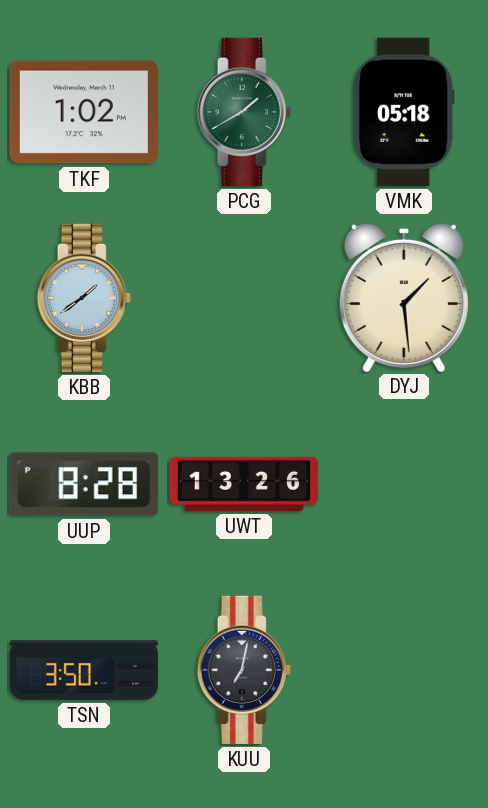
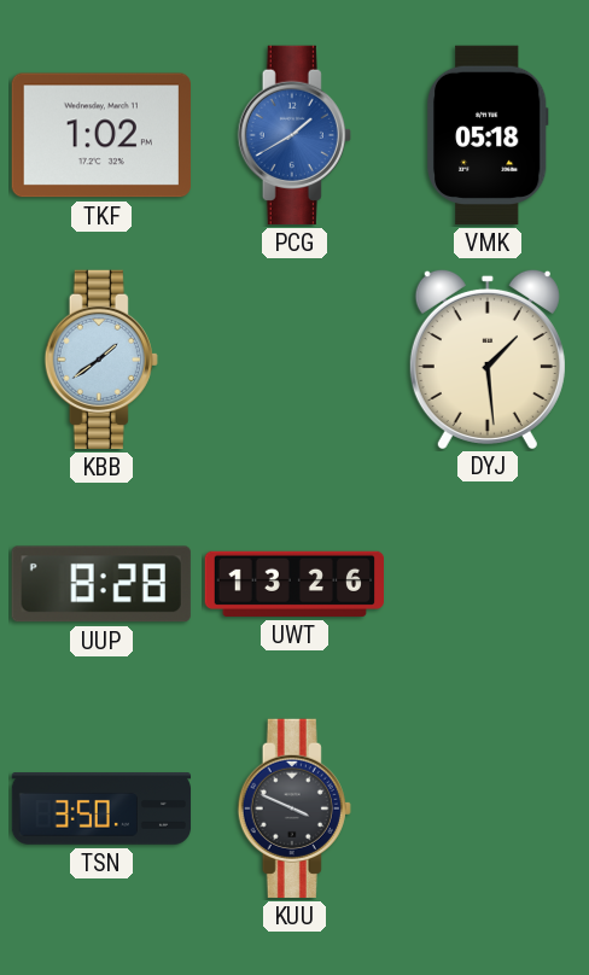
PCG dial: green -> blue (294, 135)
KUU: 7:02 -> 3:49 (294, 808)
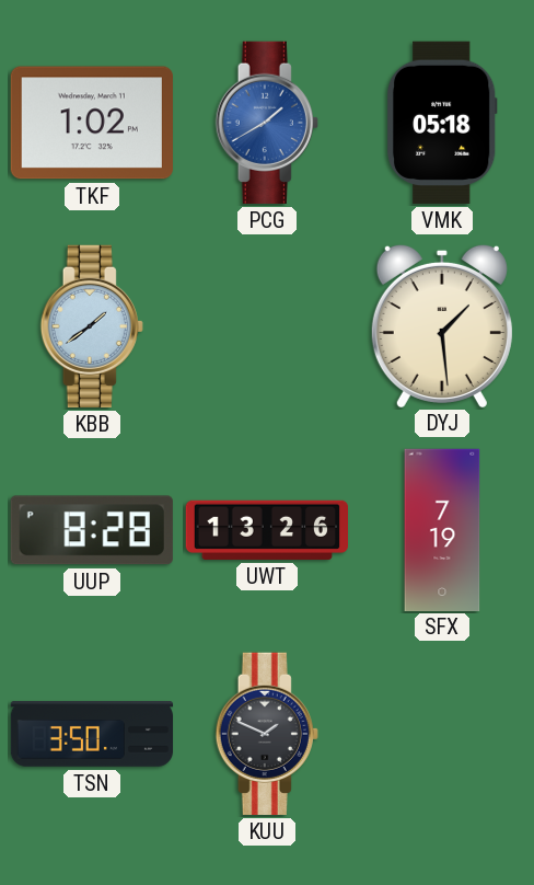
SFX: none -> 7:19 (442, 529)
KUU: 3:49 -> 1:49 (267, 734)
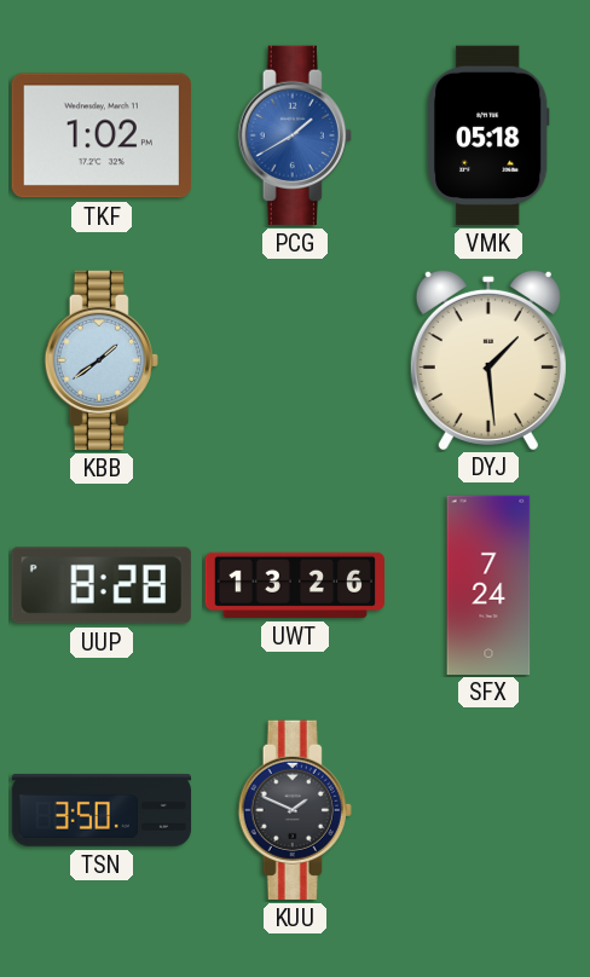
SFX: 7:19 -> 7:24 (488, 584)
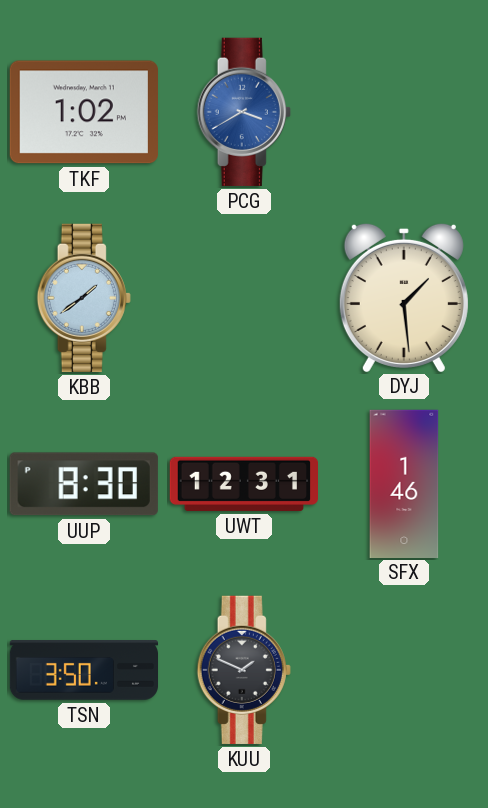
PCG: 1:40 -> 3:40 (244, 112)
VMK: 05:18 -> none (488, 135)
UUP: 8:28 -> 8:30 (84, 484)
UWT: 13:26 -> 12:31 (243, 484)
SFX: 7:24 -> 1:46 (404, 483)
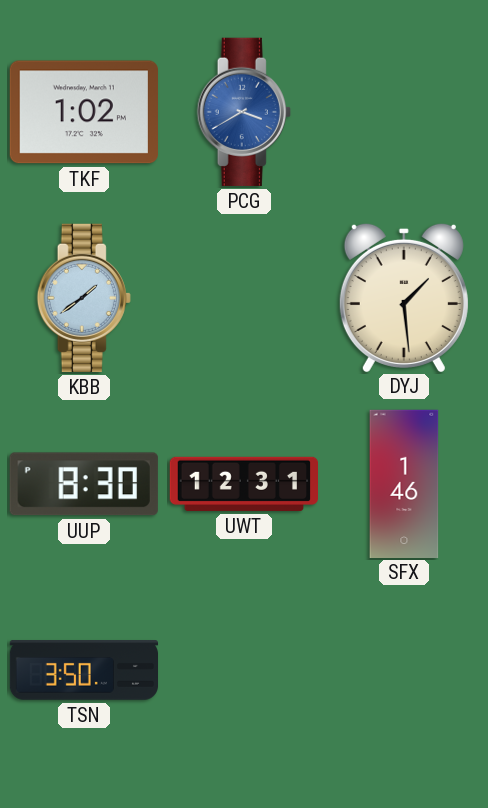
KUU: 1:49 -> none (244, 670)
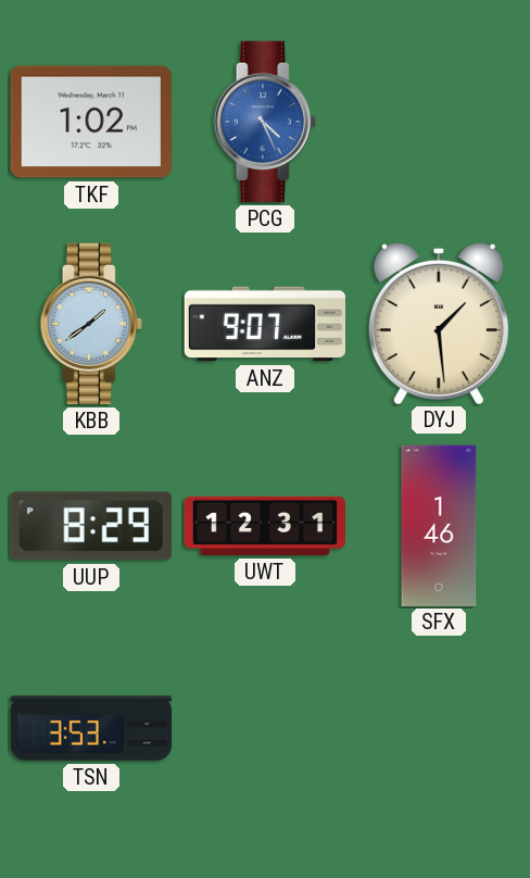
PCG: 3:40 -> 4:26 (265, 122)
ANZ: none -> 9:07 (264, 324)
UUP: 8:30 -> 8:29 (91, 526)
TSN: 3:50 -> 3:53 (91, 728)
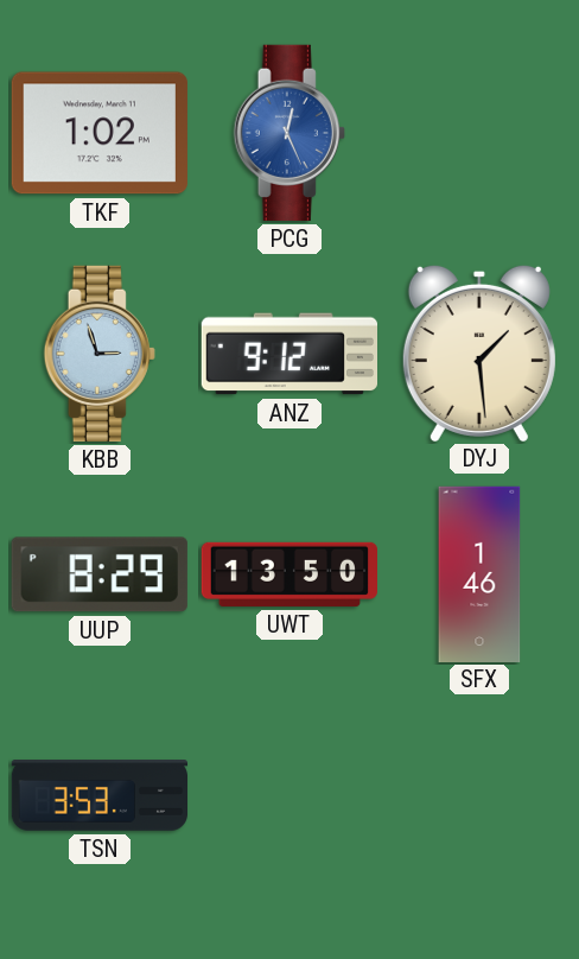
PCG: 4:26 -> 12:26 (289, 133)
KBB: 1:39 -> 2:57 (100, 354)
ANZ: 9:07 -> 9:12 (288, 354)
UWT: 12:31 -> 13:50 (288, 574)
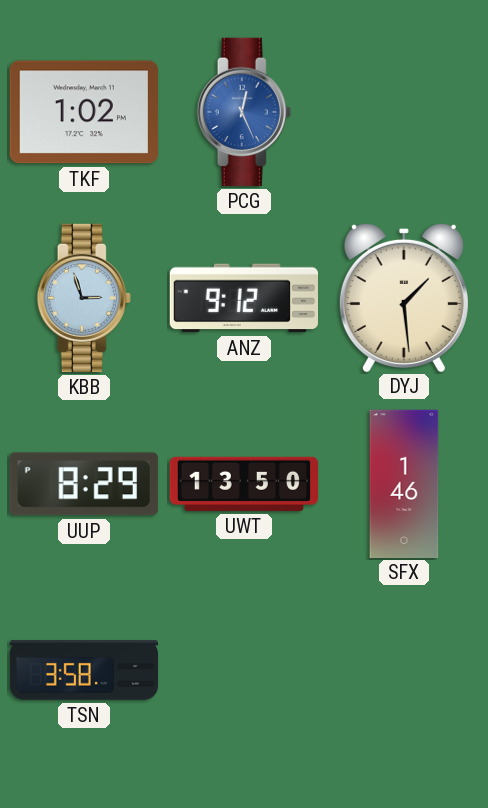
TSN: 3:53 -> 3:58 (84, 670)
